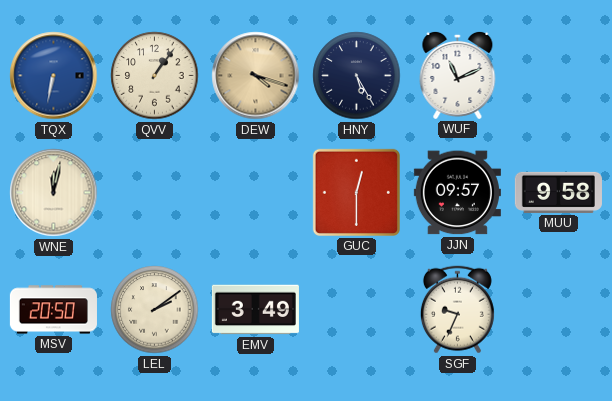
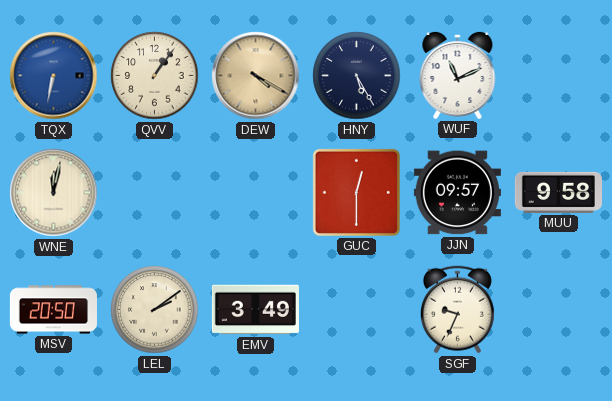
DEW: 4:18 -> 4:20 (256, 76)
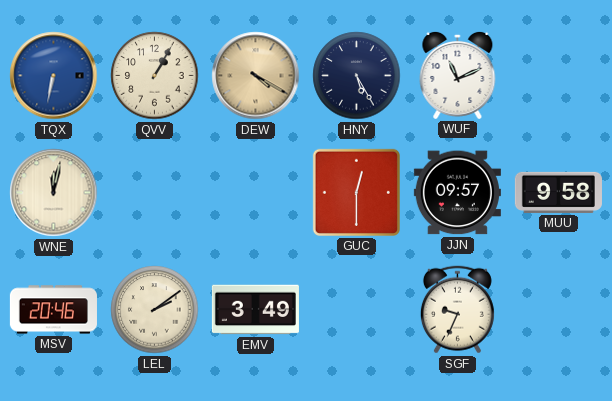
QVV: 1:06 -> 1:05 (155, 76)
MSV: 20:50 -> 20:46 (53, 310)
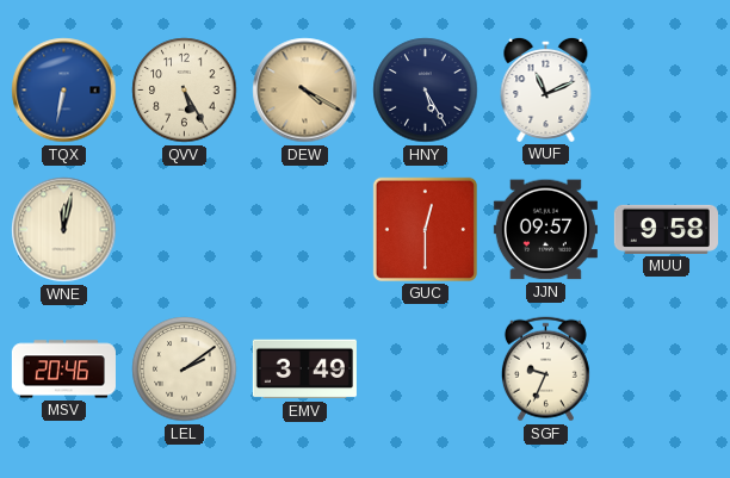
QVV: 1:05 -> 5:25 (185, 91)
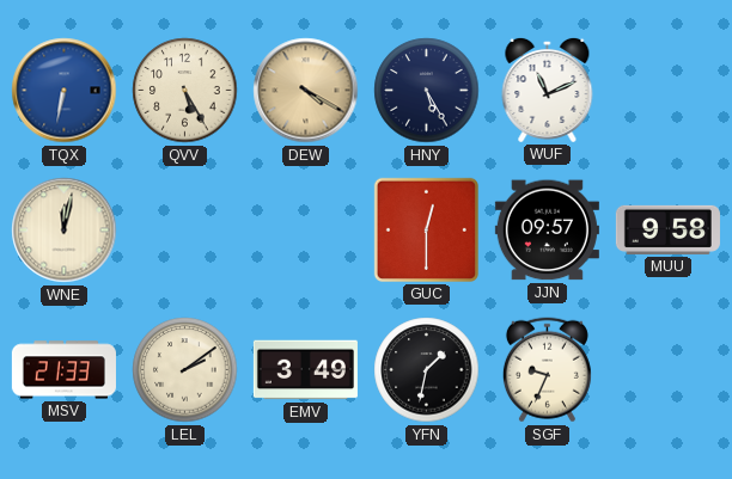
MSV: 20:46 -> 21:33 (63, 370)
YFN: none -> 1:32 (427, 370)
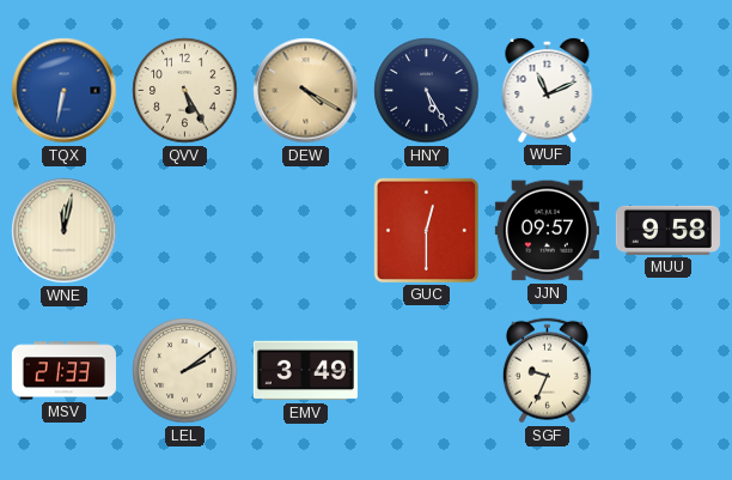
YFN: 1:32 -> none (427, 370)
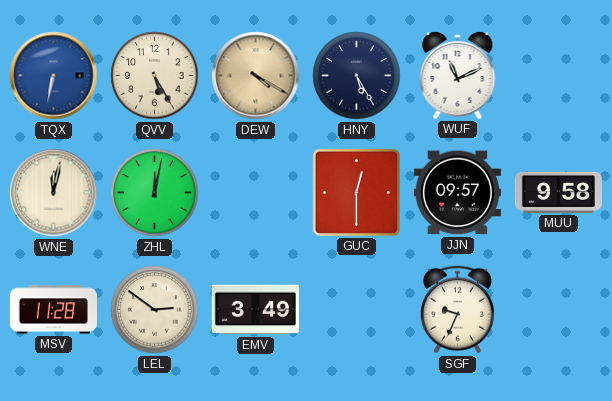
ZHL: none -> 12:02 (155, 193)
MSV: 21:33 -> 11:28 (53, 310)
LEL: 2:09 -> 2:51 (155, 310)
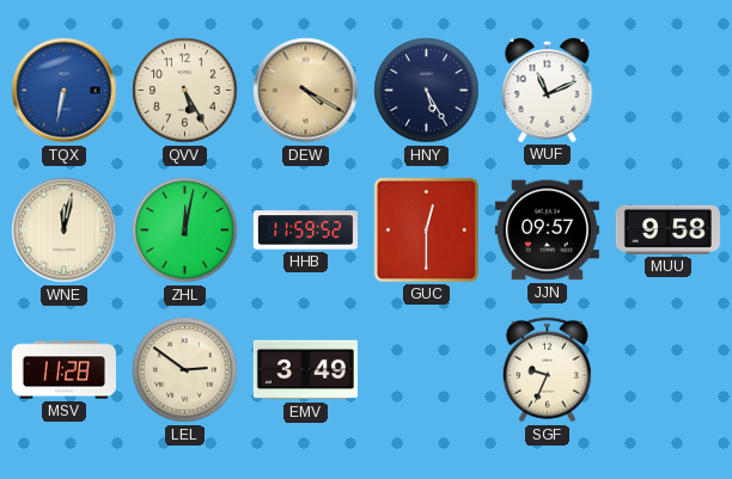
HHB: none -> 11:59 (305, 231)
